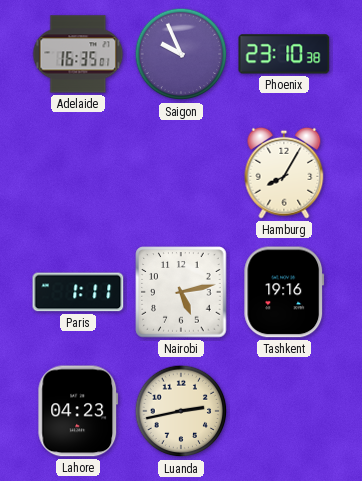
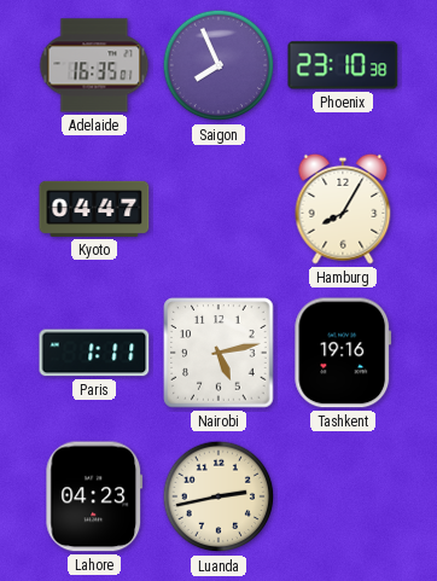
Saigon: 9:56 -> 7:56 (218, 65)
Kyoto: none -> 04:47 (94, 209)
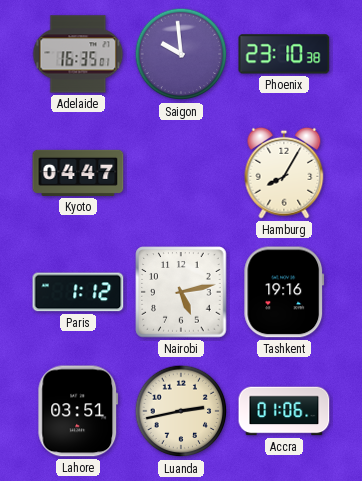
Saigon: 7:56 -> 9:59 (181, 54)
Paris: 1:11 -> 1:12 (78, 292)
Lahore: 04:23 -> 03:51 (78, 411)
Accra: none -> 01:06 (284, 411)
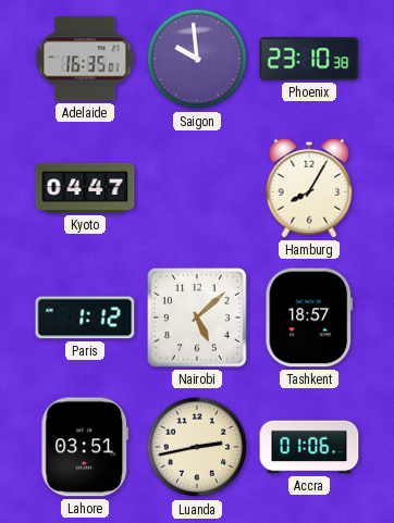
Nairobi: 5:13 -> 5:08 (197, 317)
Tashkent: 19:16 -> 18:57 (309, 317)
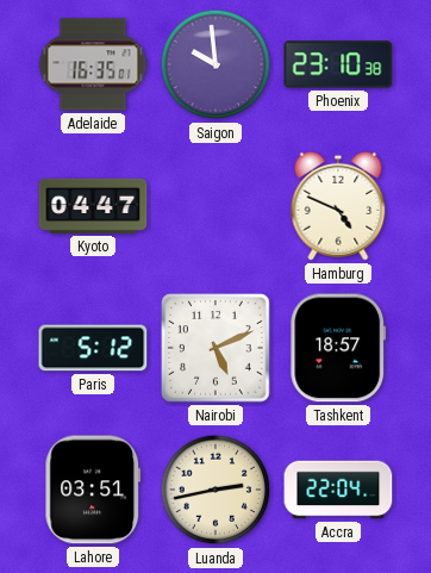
Hamburg: 8:05 -> 4:49 (338, 206)
Paris: 1:12 -> 5:12 (93, 348)
Nairobi: 5:08 -> 5:11 (215, 348)
Accra: 01:06 -> 22:04 (338, 490)
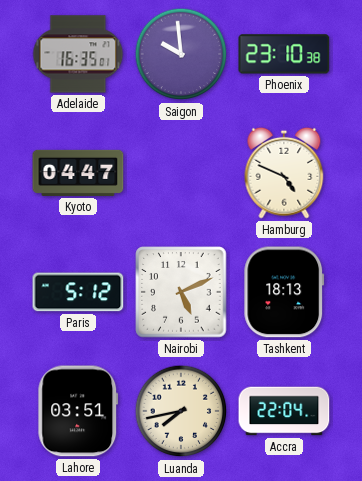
Tashkent: 18:57 -> 18:13 (284, 292)
Luanda: 2:43 -> 7:43 (181, 411)
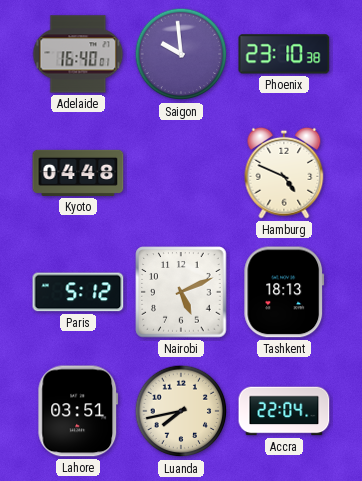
Adelaide: 16:35 -> 16:40 (78, 54)
Kyoto: 04:47 -> 04:48 (78, 173)
